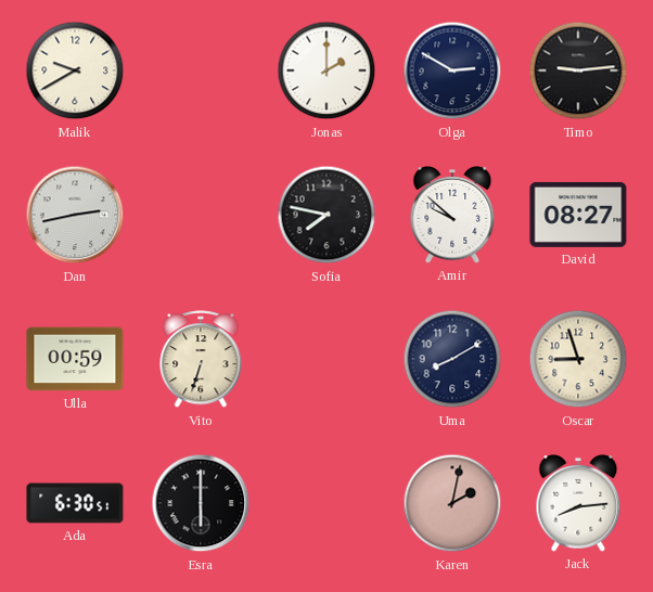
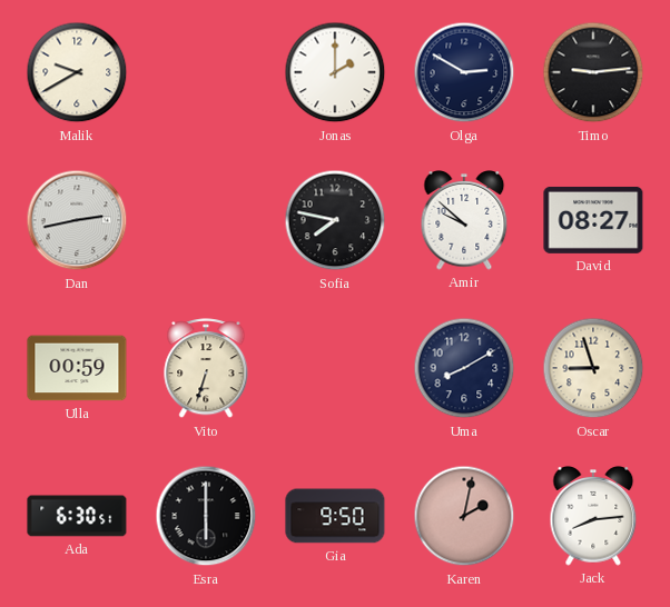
Gia: none -> 9:50 (335, 516)
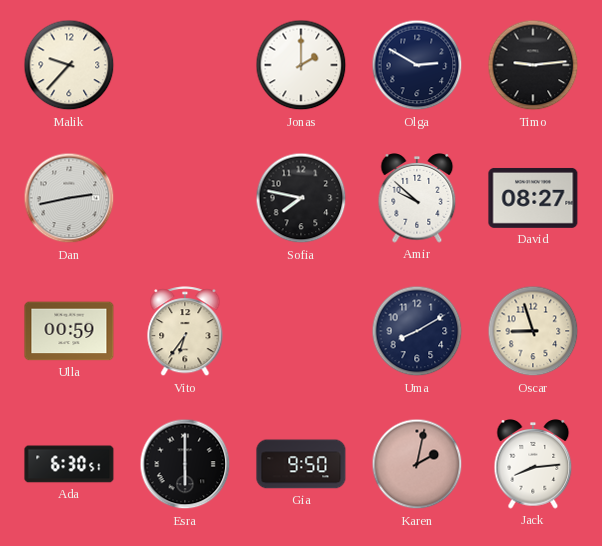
Malik: 9:40 -> 9:37 (69, 65)
Vito: 6:33 -> 6:36 (185, 332)
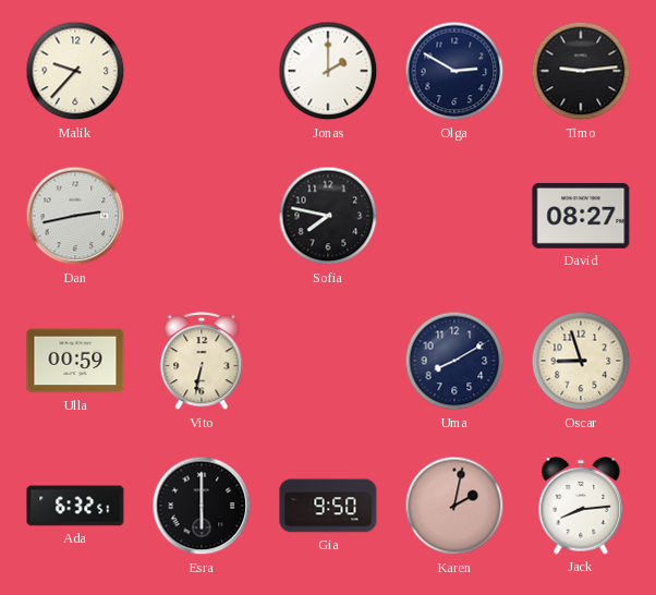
Amir: 9:52 -> none (417, 198)
Vito: 6:36 -> 6:32 (202, 362)
Ada: 6:30 -> 6:32 (75, 506)
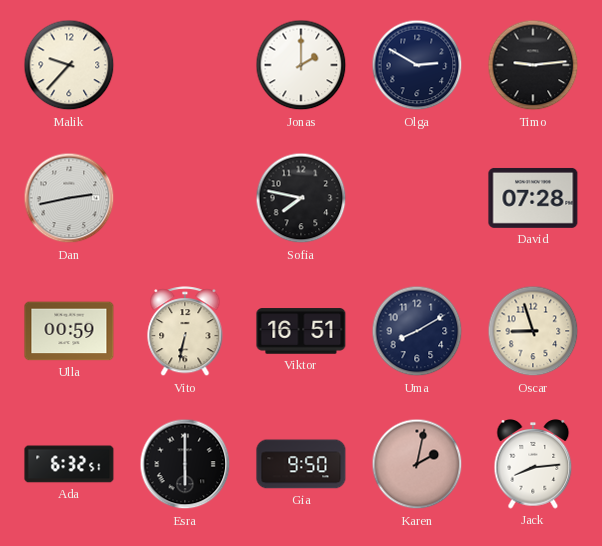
David: 08:27 -> 07:28 (533, 198)
Viktor: none -> 16:51 (301, 331)
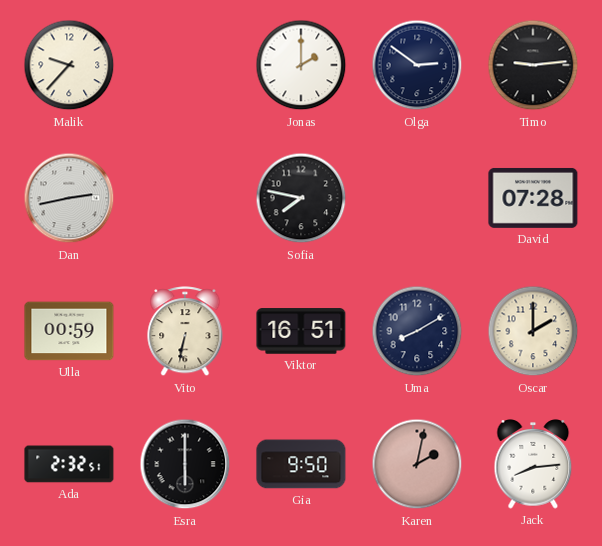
Olga: 2:50 -> 2:51 (417, 65)
Oscar: 8:57 -> 2:00 (533, 331)
Ada: 6:32 -> 2:32 (69, 464)
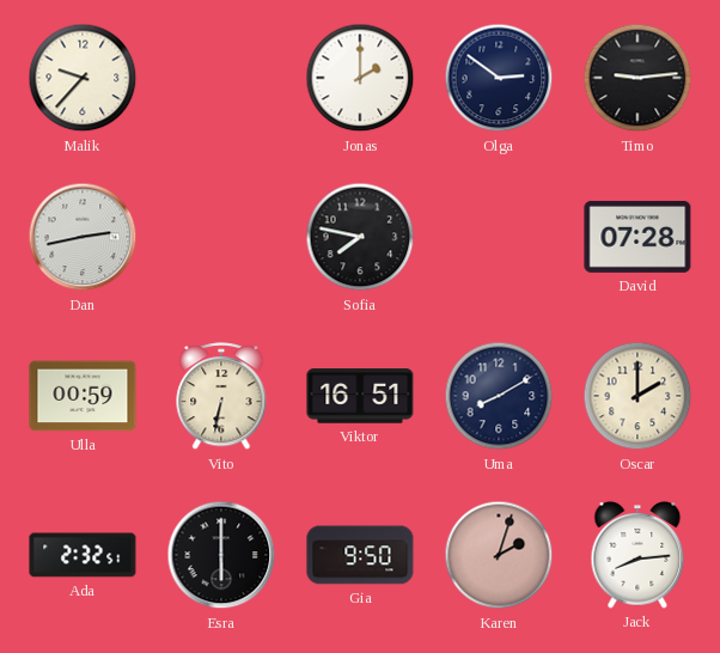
Karen: 2:02 -> 2:03 (499, 555)
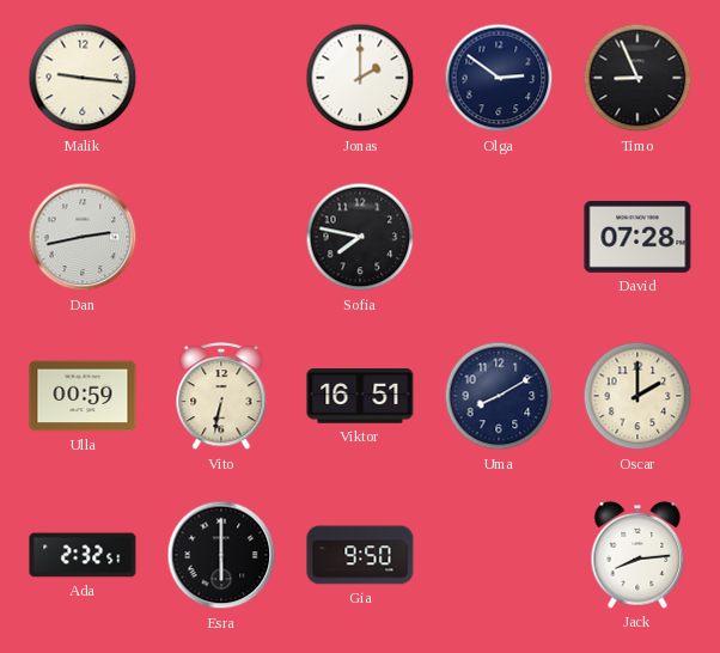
Malik: 9:37 -> 9:16 (83, 78)
Timo: 9:14 -> 8:56 (637, 78)
Karen: 2:03 -> none (499, 555)
